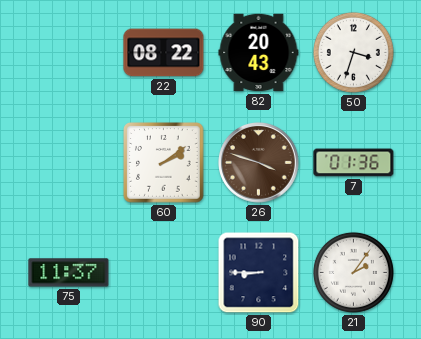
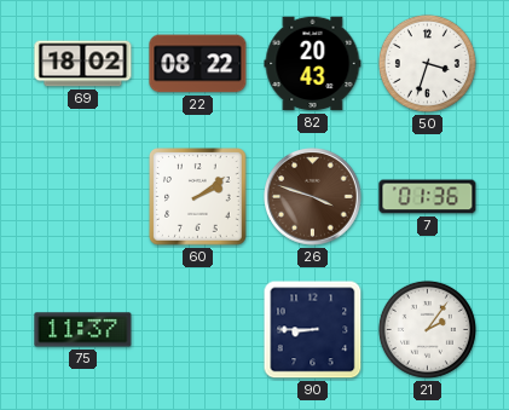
69: none -> 18:02 (83, 64)
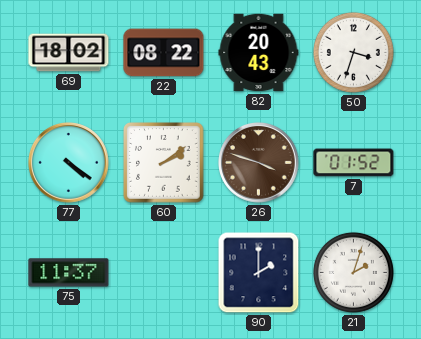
77: none -> 4:21 (69, 163)
7: 01:36 -> 01:52 (354, 163)
90: 8:45 -> 2:00 (259, 273)
21: 2:06 -> 2:03 (353, 272)
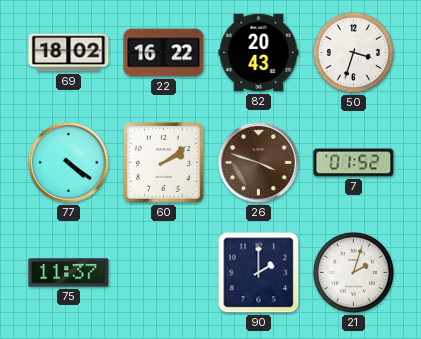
22: 08:22 -> 16:22 (164, 53)
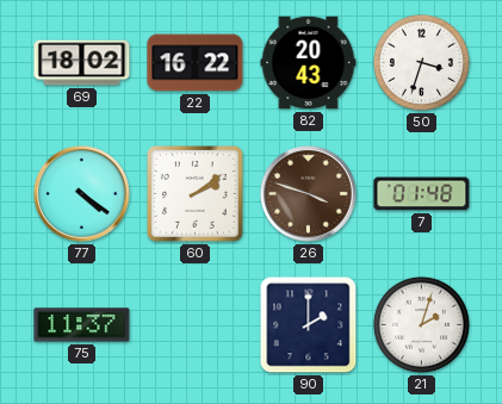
7: 01:52 -> 01:48 (422, 194)
